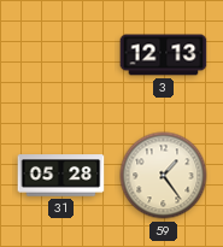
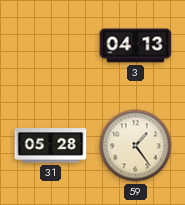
3: 12:13 -> 04:13 (136, 46)
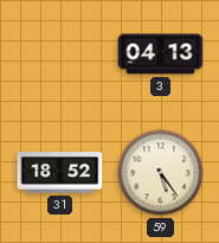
31: 05:28 -> 18:52 (60, 173)
59: 1:24 -> 5:24 (161, 173)
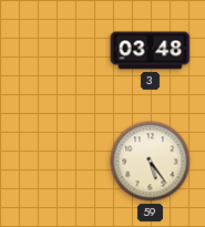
3: 04:13 -> 03:48 (151, 51)
31: 18:52 -> none (60, 173)
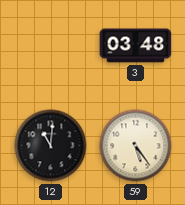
12: none -> 11:01 (51, 146)
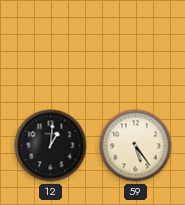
3: 03:48 -> none (136, 46)
12: 11:01 -> 1:01 (51, 146)
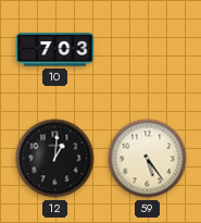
10: none -> 7:03 (55, 50)
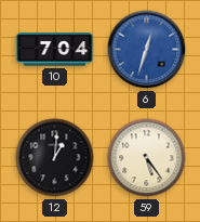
10: 7:03 -> 7:04 (55, 50)
6: none -> 12:33 (147, 50)
